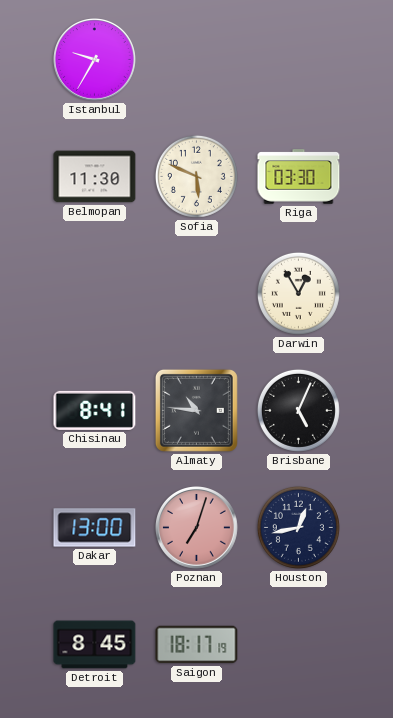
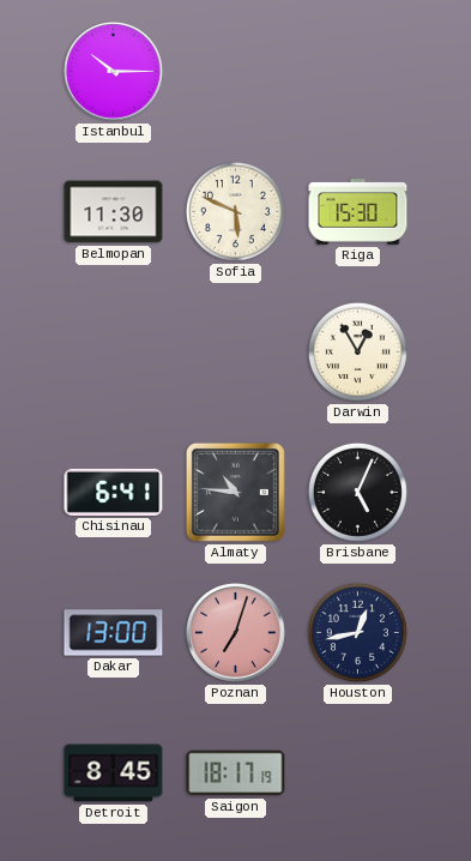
Istanbul: 9:35 -> 10:15 (114, 72)
Riga: 03:30 -> 15:30 (358, 212)
Chisinau: 8:41 -> 6:41 (114, 492)
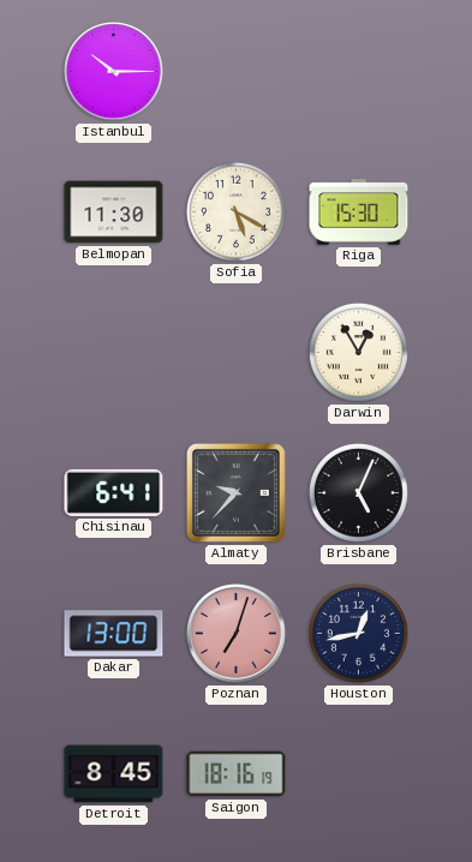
Sofia: 5:49 -> 5:20 (235, 211)
Almaty: 10:46 -> 9:37 (235, 492)
Saigon: 18:17 -> 18:16 (237, 774)
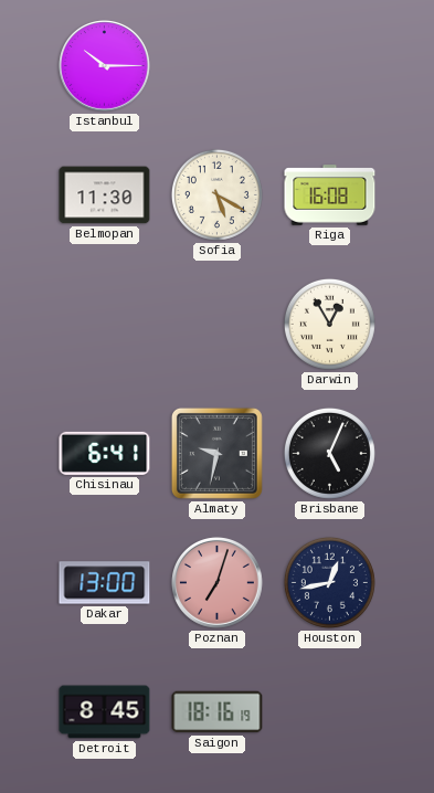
Riga: 15:30 -> 16:08 (330, 195)
Almaty: 9:37 -> 9:32 (216, 453)
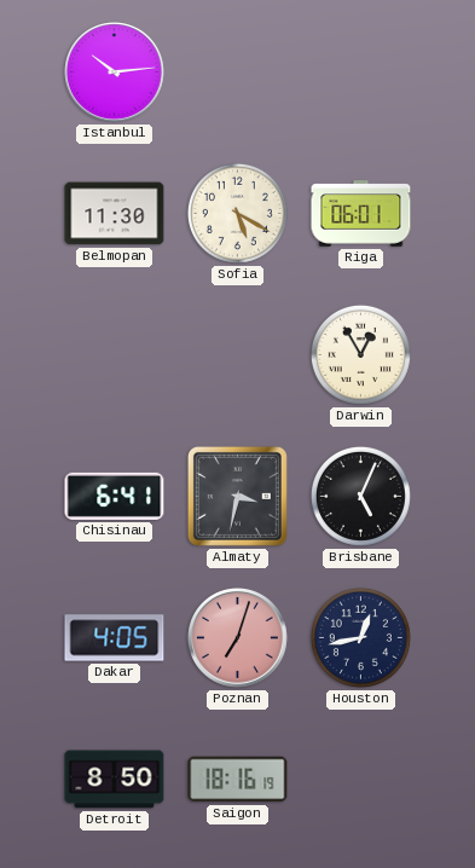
Istanbul: 10:15 -> 10:14 (115, 73)
Riga: 16:08 -> 06:01 (361, 214)
Almaty: 9:32 -> 3:32 (237, 496)
Dakar: 13:00 -> 4:05 (115, 638)
Detroit: 8:45 -> 8:50 (115, 780)
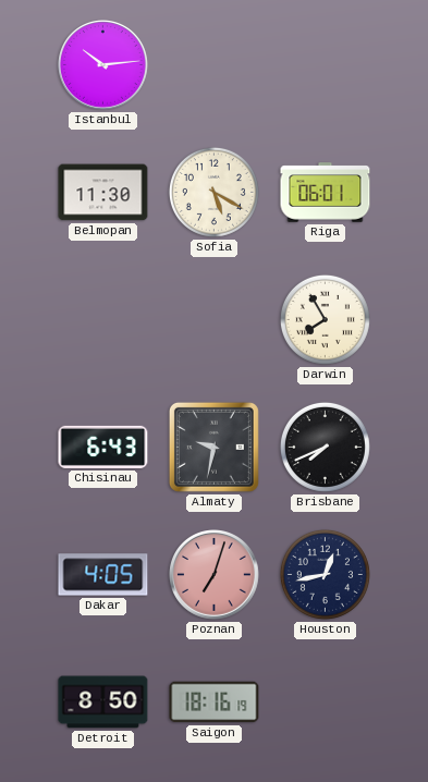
Darwin: 12:55 -> 7:55 (325, 319)
Chisinau: 6:41 -> 6:43 (103, 447)
Almaty: 3:32 -> 9:32 (213, 447)
Brisbane: 5:04 -> 7:41 (325, 447)
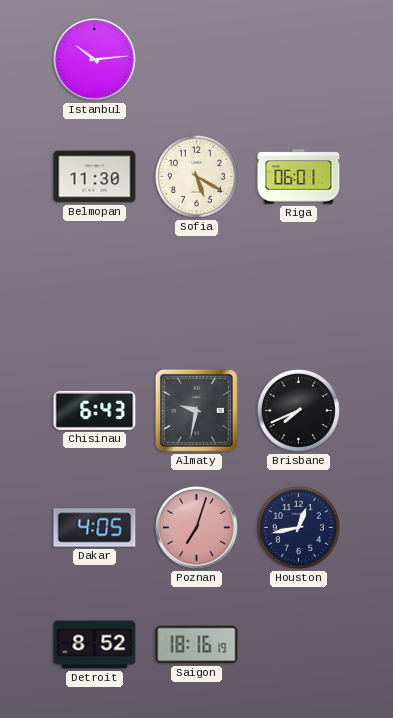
Darwin: 7:55 -> none (325, 319)
Detroit: 8:50 -> 8:52 (95, 645)
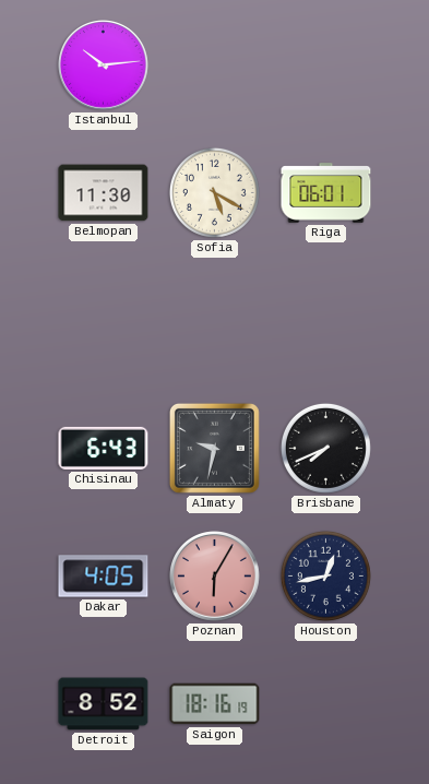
Poznan: 7:03 -> 6:05 (215, 577)
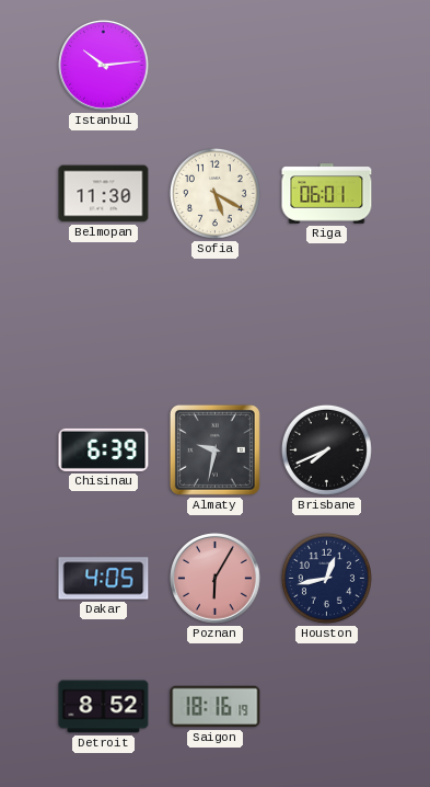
Chisinau: 6:43 -> 6:39 (104, 449)
